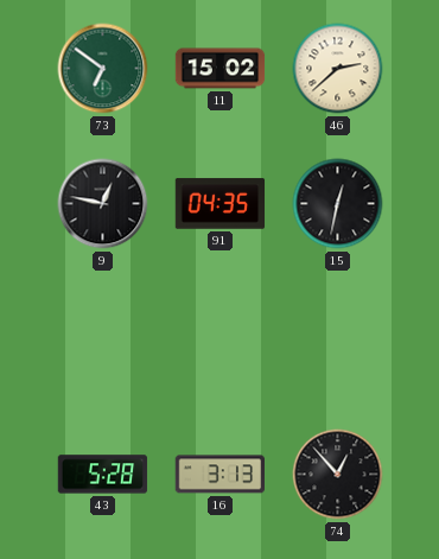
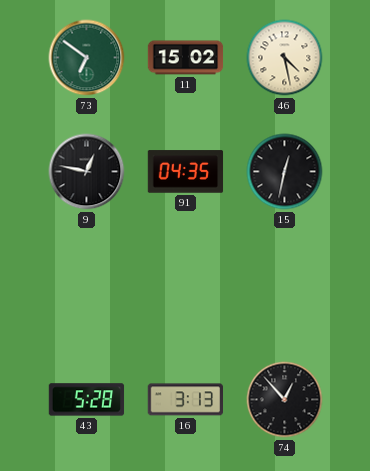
46: 2:38 -> 4:28 (285, 58)
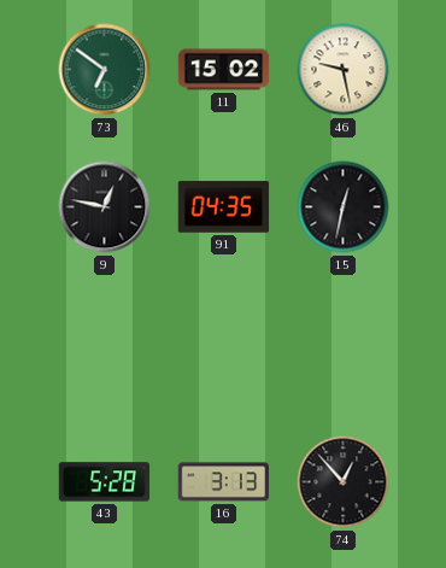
46: 4:28 -> 9:28 (344, 70)
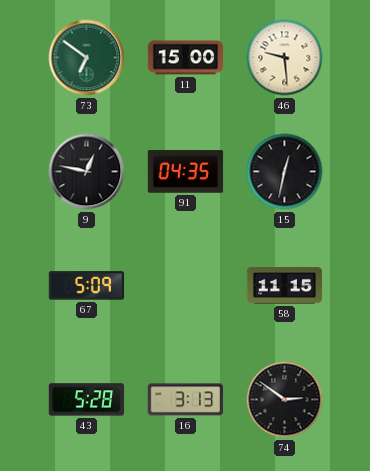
11: 15:02 -> 15:00 (186, 58)
46: 9:28 -> 9:29 (285, 58)
67: none -> 5:09 (87, 286)
58: none -> 11:15 (285, 286)
74: 12:53 -> 2:51 (285, 400)
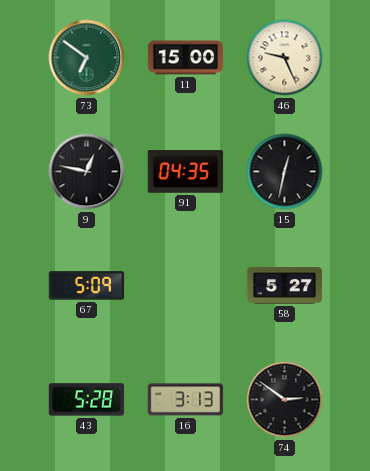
46: 9:29 -> 9:26 (285, 58)
58: 11:15 -> 5:27 (285, 286)
